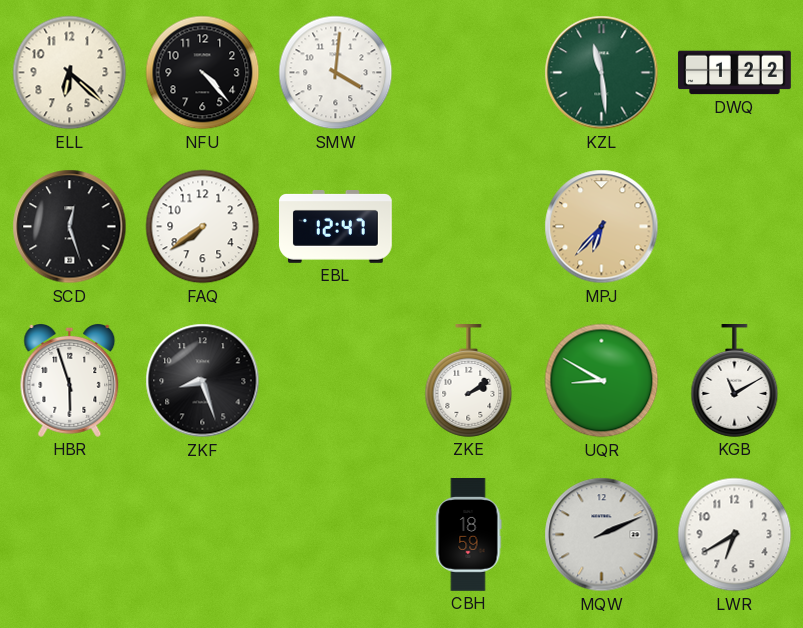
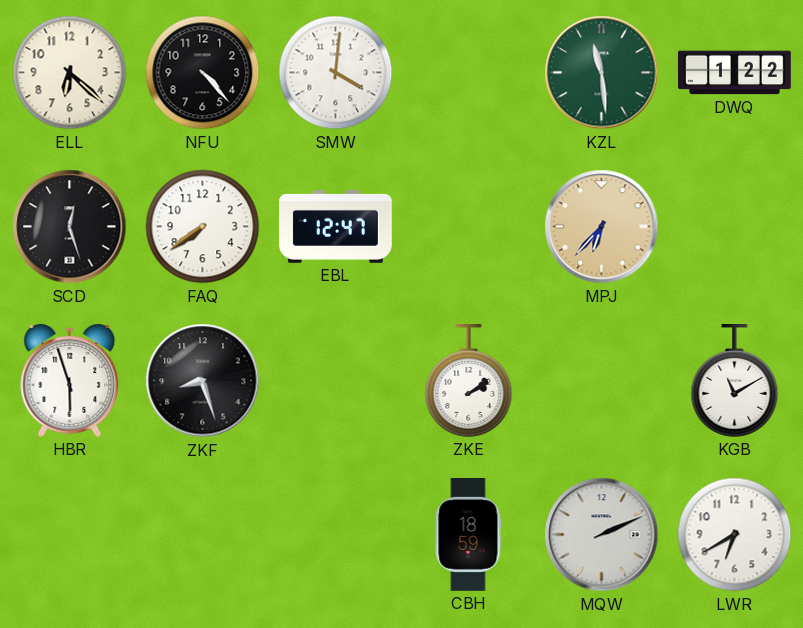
UQR: 8:50 -> none (602, 381)
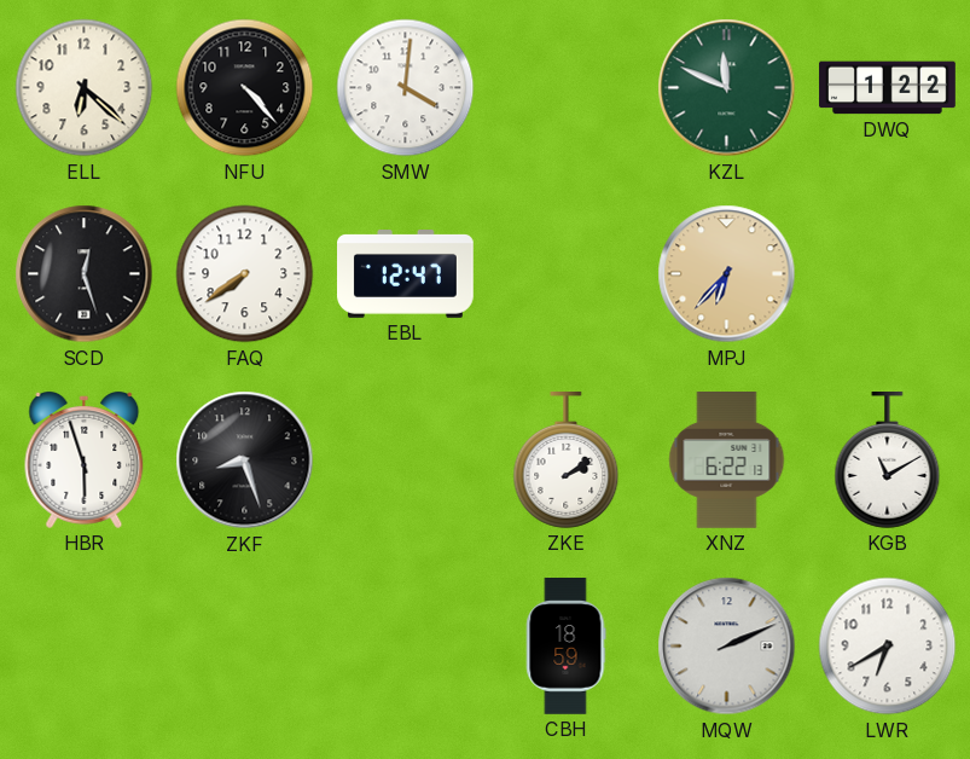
KZL: 11:29 -> 11:49 (727, 88)
XNZ: none -> 6:22 (727, 460)
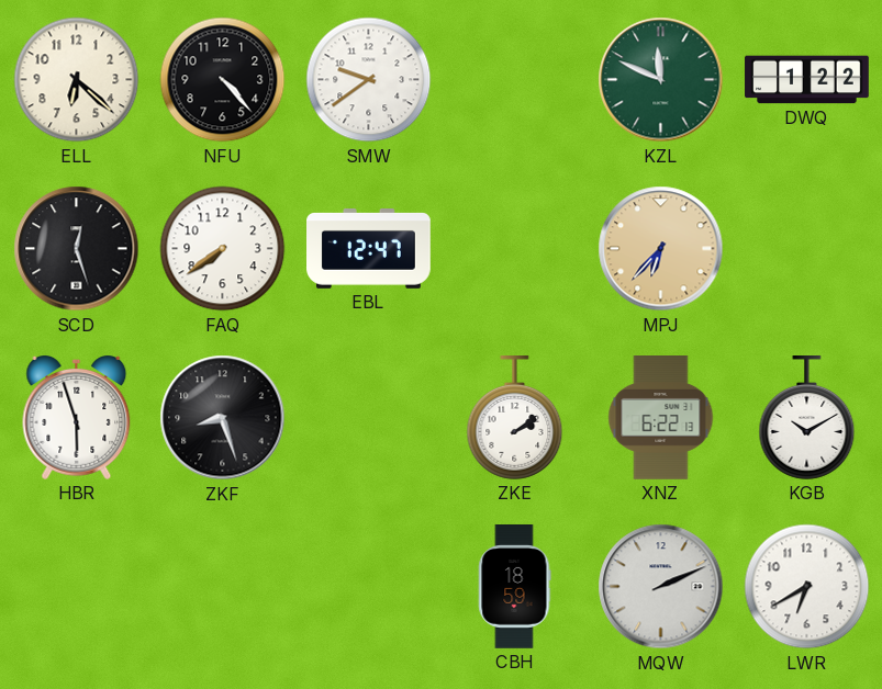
SMW: 4:01 -> 9:39 (369, 80)
KGB: 11:10 -> 10:10 (807, 418)
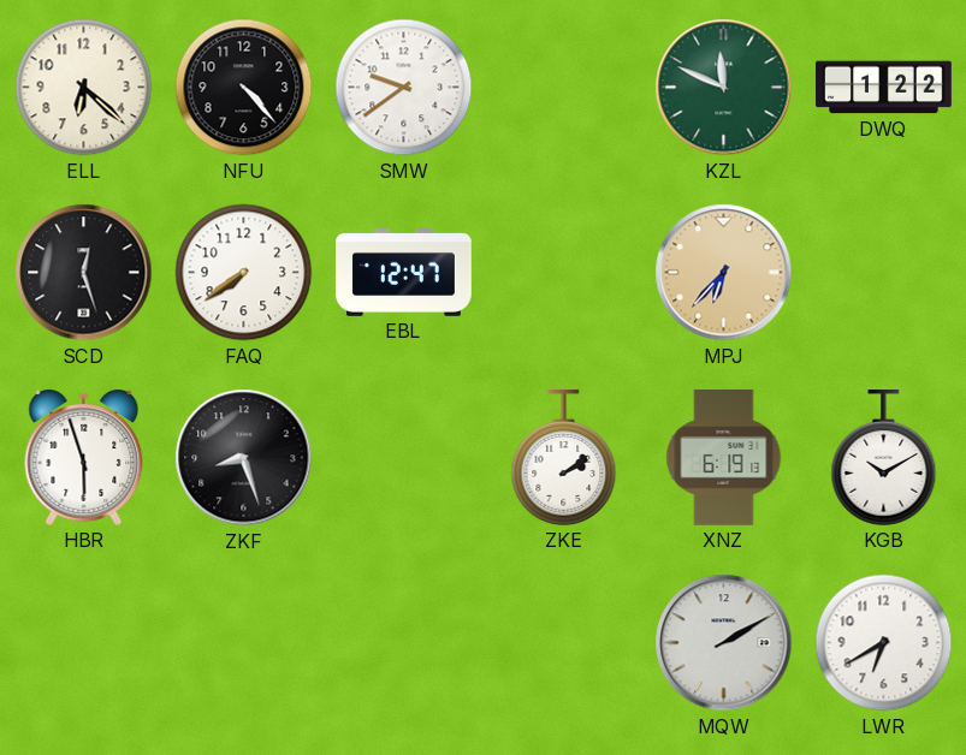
XNZ: 6:22 -> 6:19 (724, 458)
CBH: 18:59 -> none (514, 587)
MQW: 2:11 -> 2:10 (724, 643)
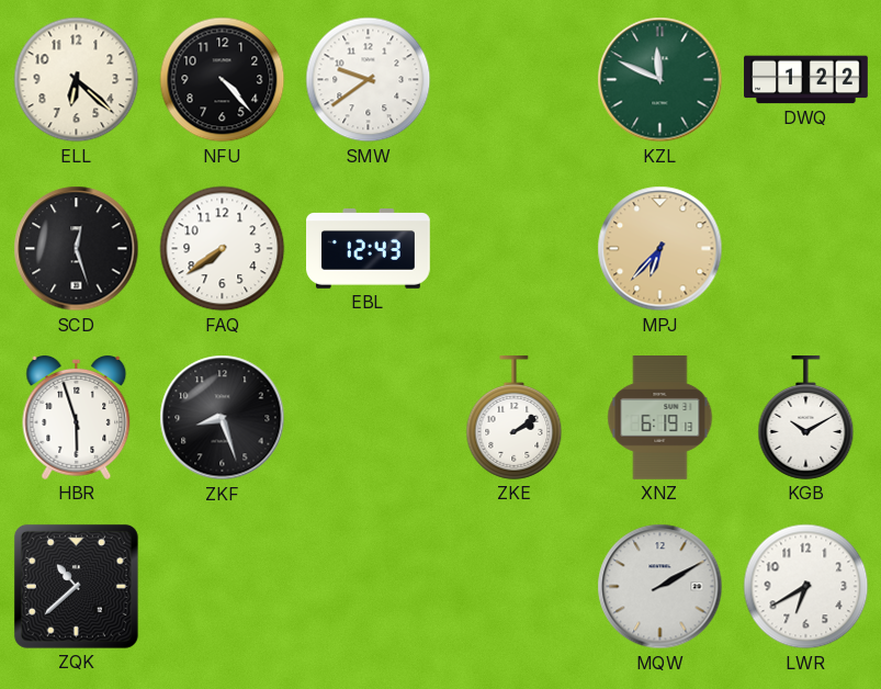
EBL: 12:47 -> 12:43 (369, 249)
ZQK: none -> 10:38 (76, 586)
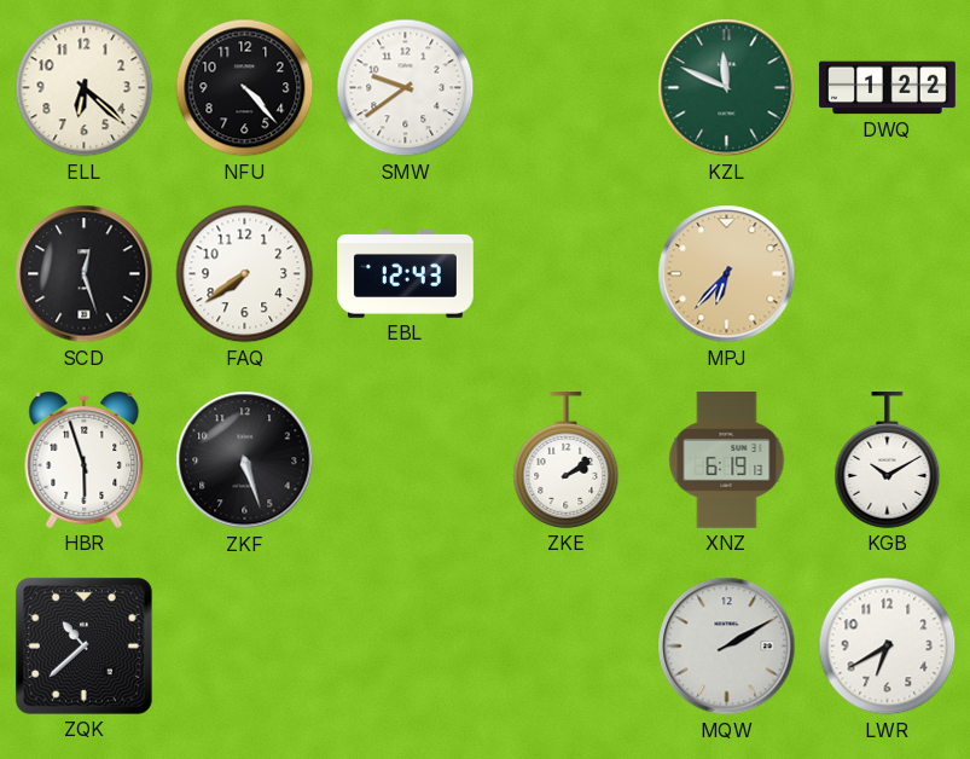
ZKF: 8:27 -> 5:27 (245, 460)
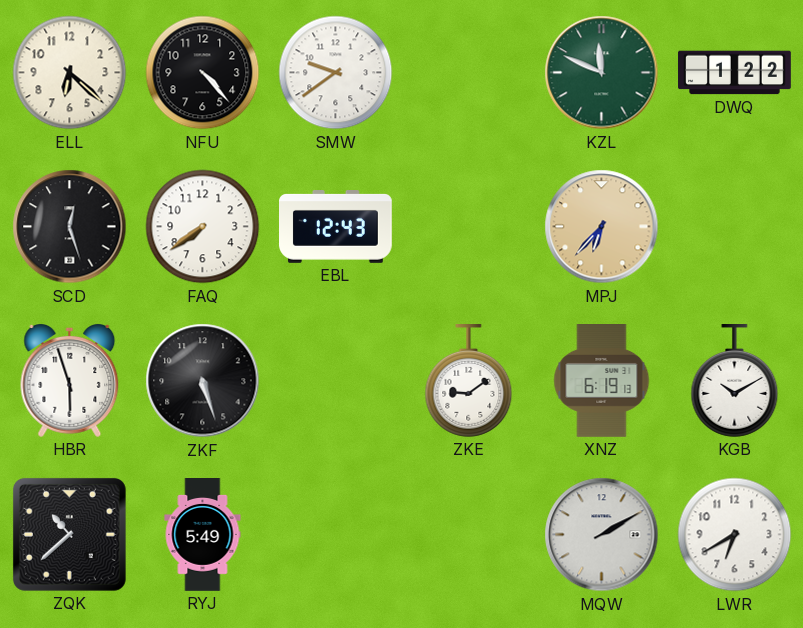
ZKE: 2:09 -> 9:09 (469, 381)
RYJ: none -> 5:49 (203, 535)
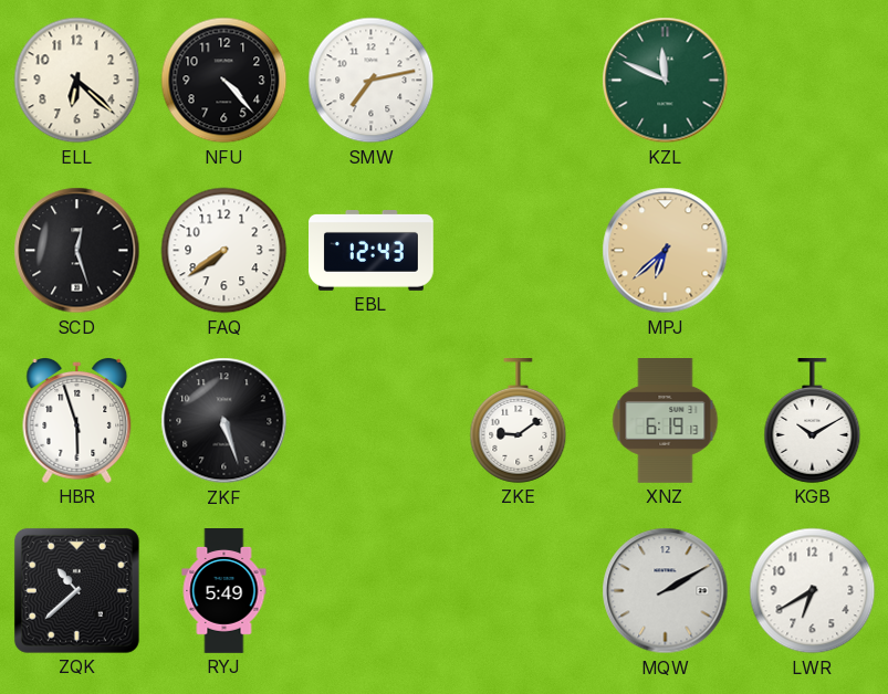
SMW: 9:39 -> 7:13 (372, 81)
DWQ: 1:22 -> none (735, 73)
MPJ: 6:37 -> 6:38 (666, 251)
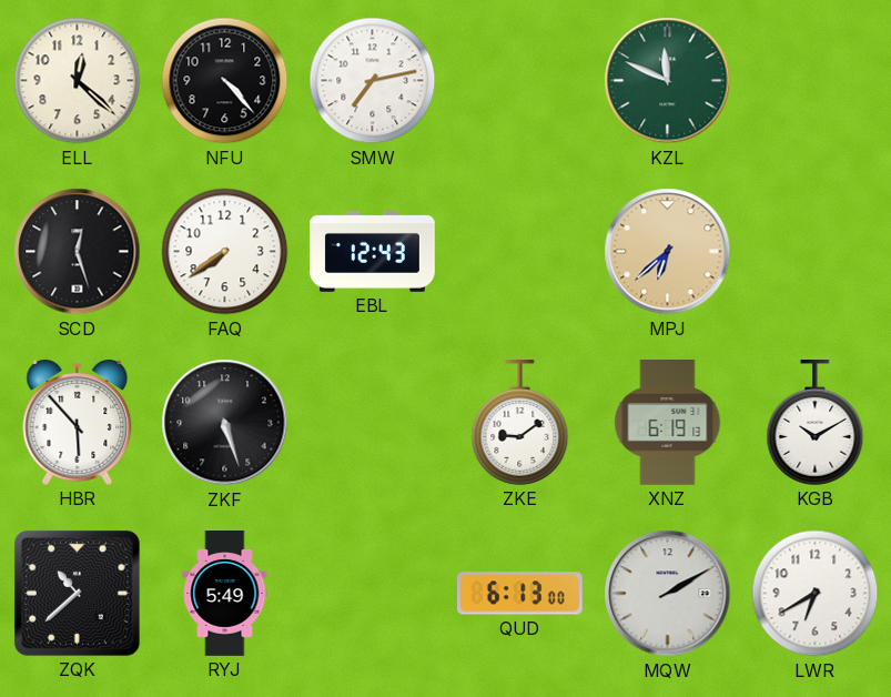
ELL: 6:22 -> 12:22 (78, 81)
HBR: 5:57 -> 5:53 (78, 423)
QUD: none -> 6:13 (519, 594)
